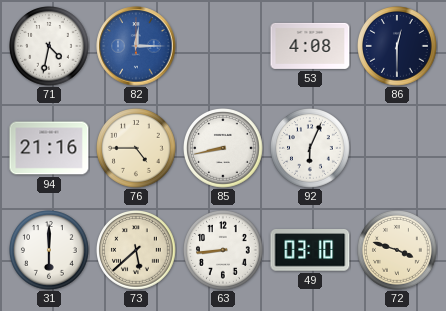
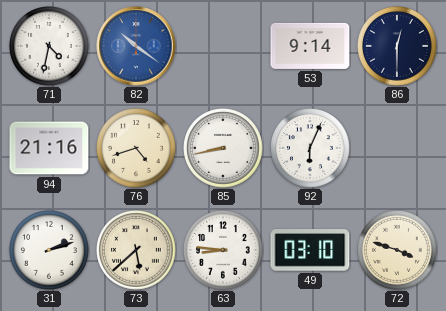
82: 12:15 -> 10:21 (136, 46)
53: 4:08 -> 9:14 (310, 46)
76: 4:45 -> 4:42 (137, 149)
31: 6:00 -> 2:12 (50, 251)
63: 8:44 -> 8:46 (224, 251)
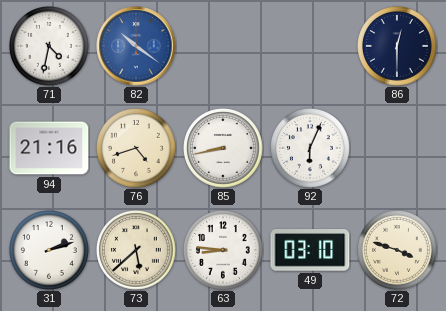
53: 9:14 -> none (310, 46)
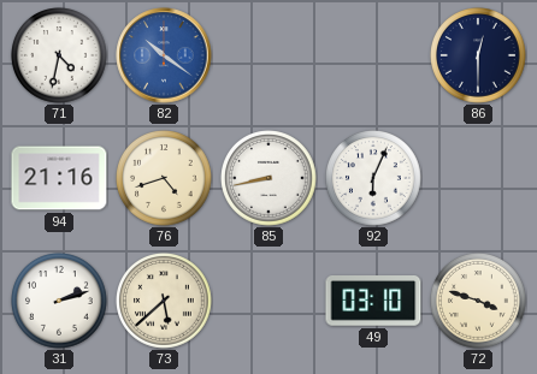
63: 8:46 -> none (224, 251)
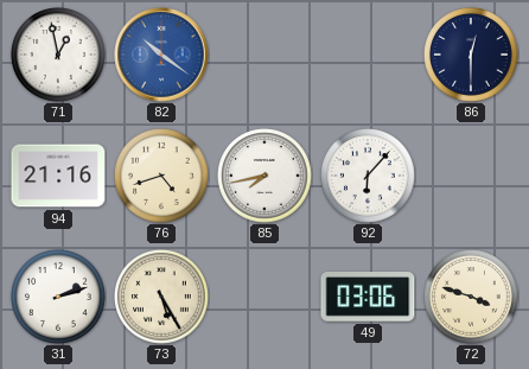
71: 4:32 -> 12:58 (59, 56)
85: 8:43 -> 7:43 (266, 177)
92: 6:04 -> 6:07 (369, 177)
73: 5:38 -> 5:25 (162, 298)
49: 03:10 -> 03:06 (368, 297)
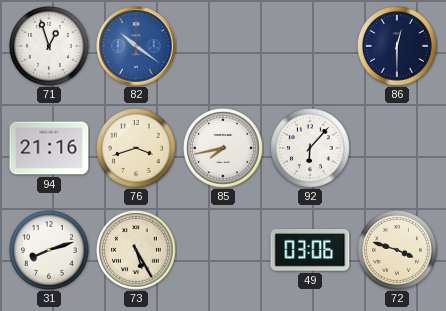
71: 12:58 -> 12:57 (50, 47)
76: 4:42 -> 3:42 (137, 149)
31: 2:12 -> 8:12 (50, 251)
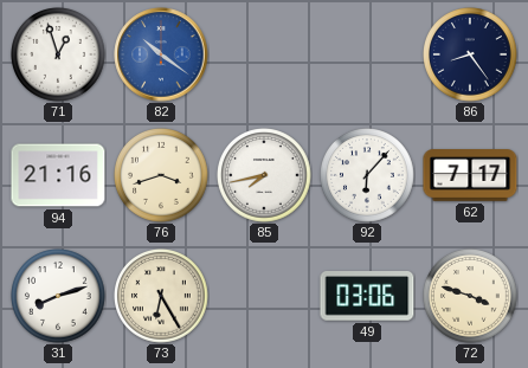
86: 12:30 -> 8:24 (471, 56)
62: none -> 7:17 (470, 175)
73: 5:25 -> 6:25 (162, 297)
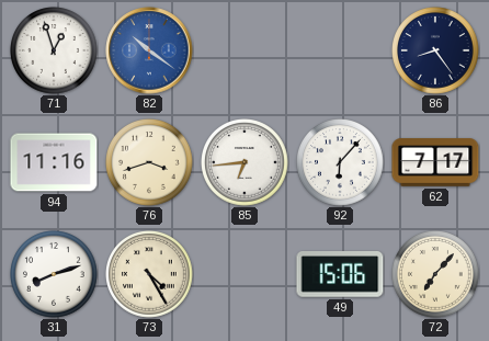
94: 21:16 -> 11:16 (54, 162)
85: 7:43 -> 6:44 (246, 163)
73: 6:25 -> 4:25 (150, 275)
49: 03:06 -> 15:06 (340, 274)
72: 3:48 -> 7:07 (436, 275)
